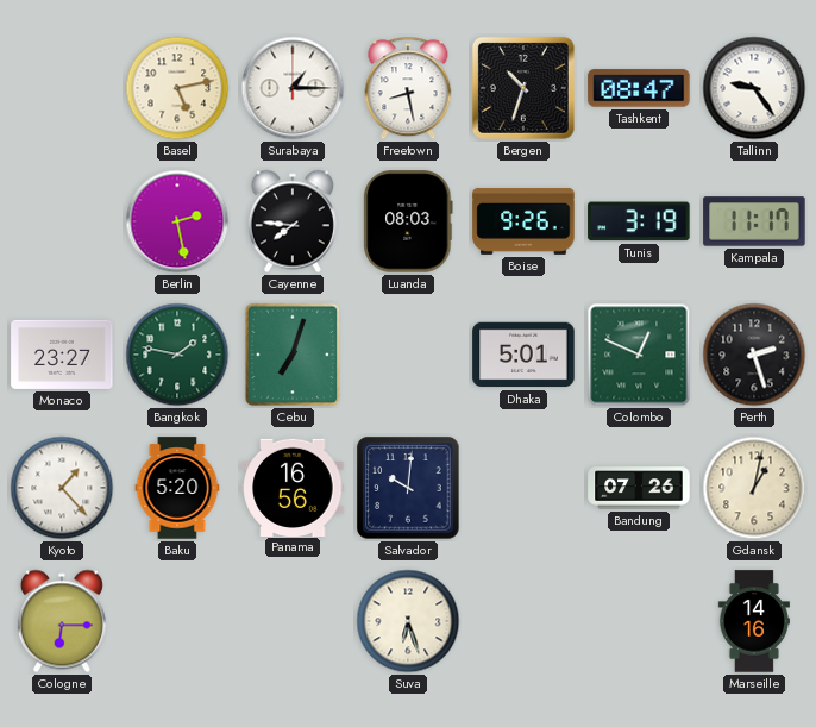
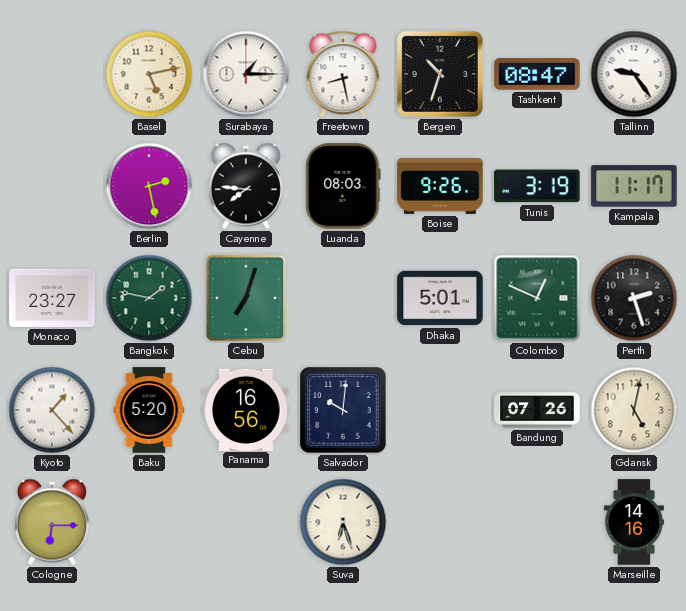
Gdansk: 1:02 -> 5:02 (634, 410)
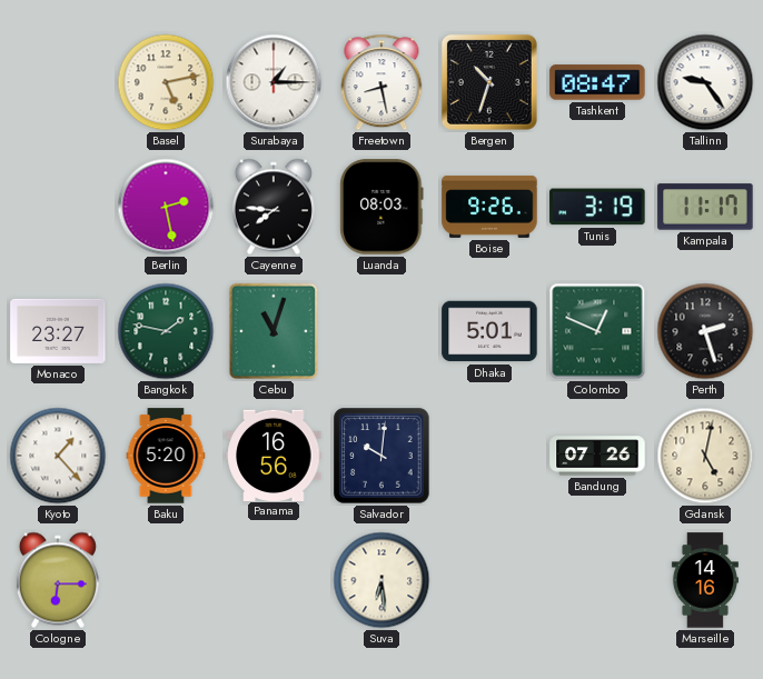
Cebu: 7:03 -> 11:03 (274, 331)
Suva: 6:27 -> 6:29 (381, 580)
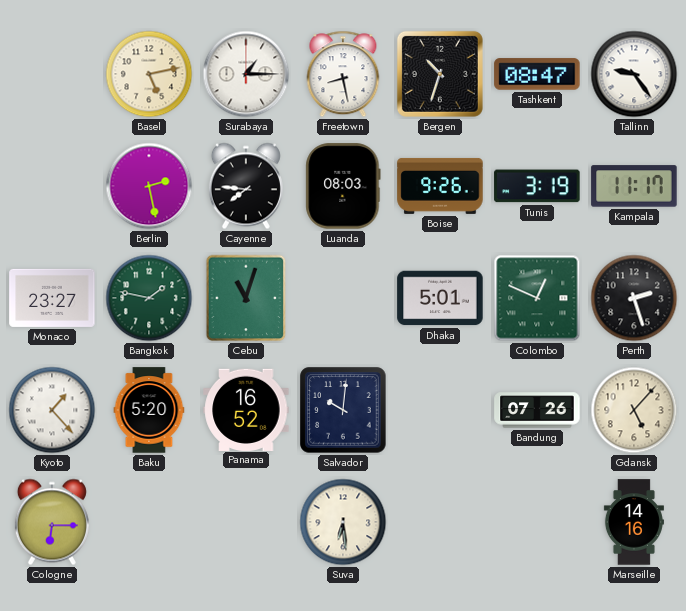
Panama: 16:56 -> 16:52 (246, 409)
Gdansk: 5:02 -> 5:07 (634, 410)
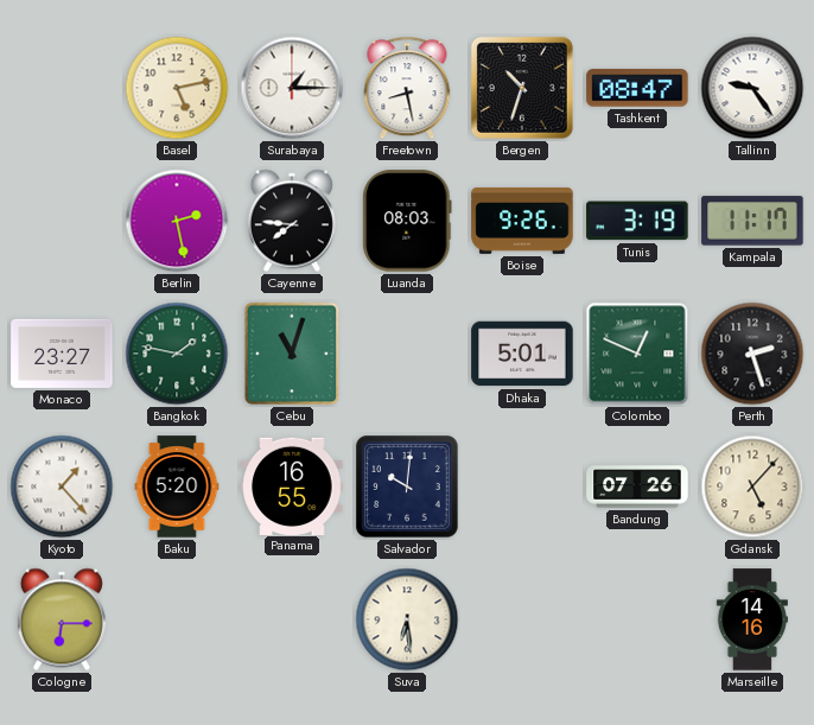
Panama: 16:52 -> 16:55 (292, 485)
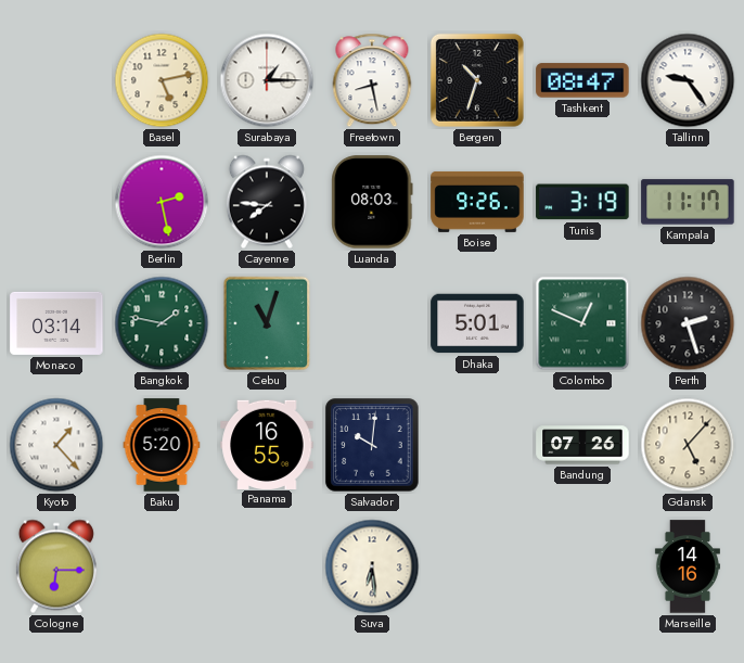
Monaco: 23:27 -> 03:14 (56, 323)
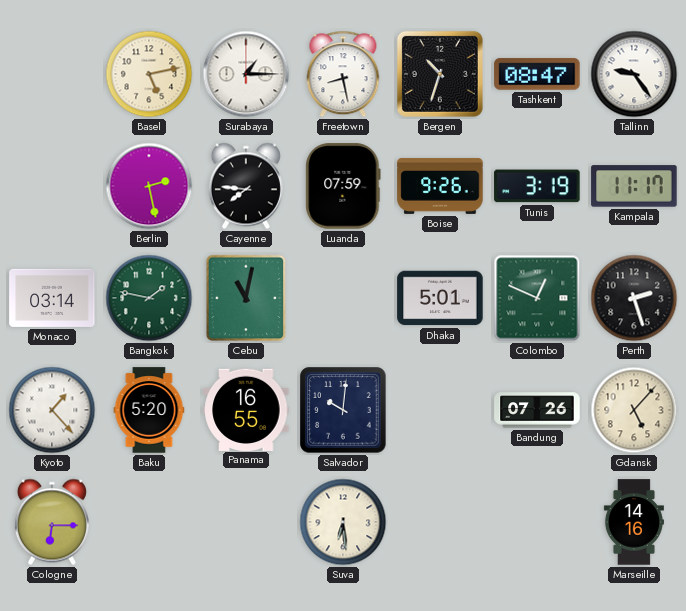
Luanda: 08:03 -> 07:59 (343, 186)
Cebu: 11:03 -> 11:02 (246, 298)
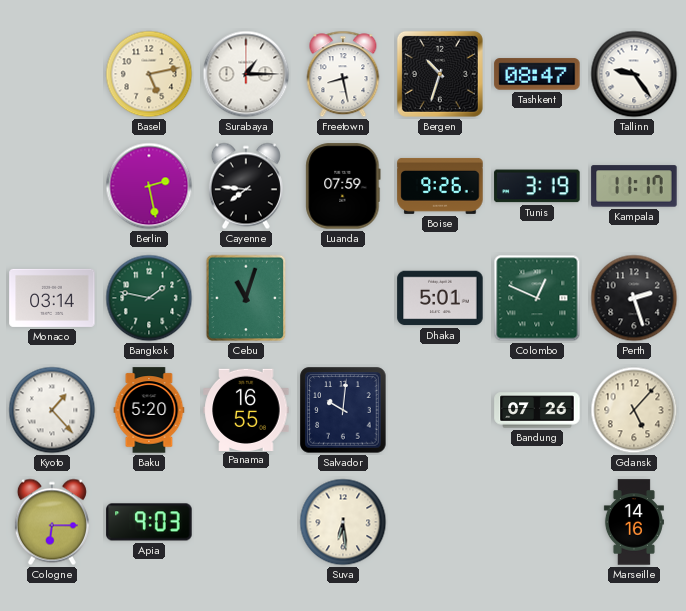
Cebu: 11:02 -> 11:03 (246, 298)
Apia: none -> 9:03 (149, 522)
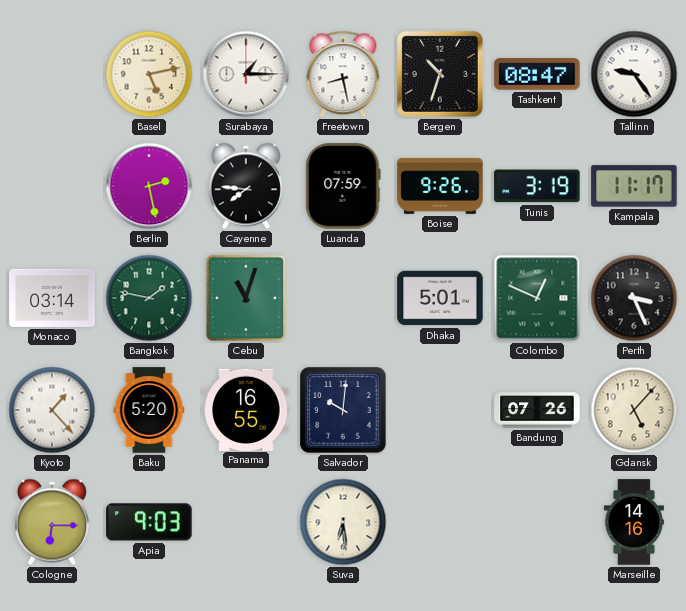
Perth: 2:27 -> 3:26 (634, 298)
